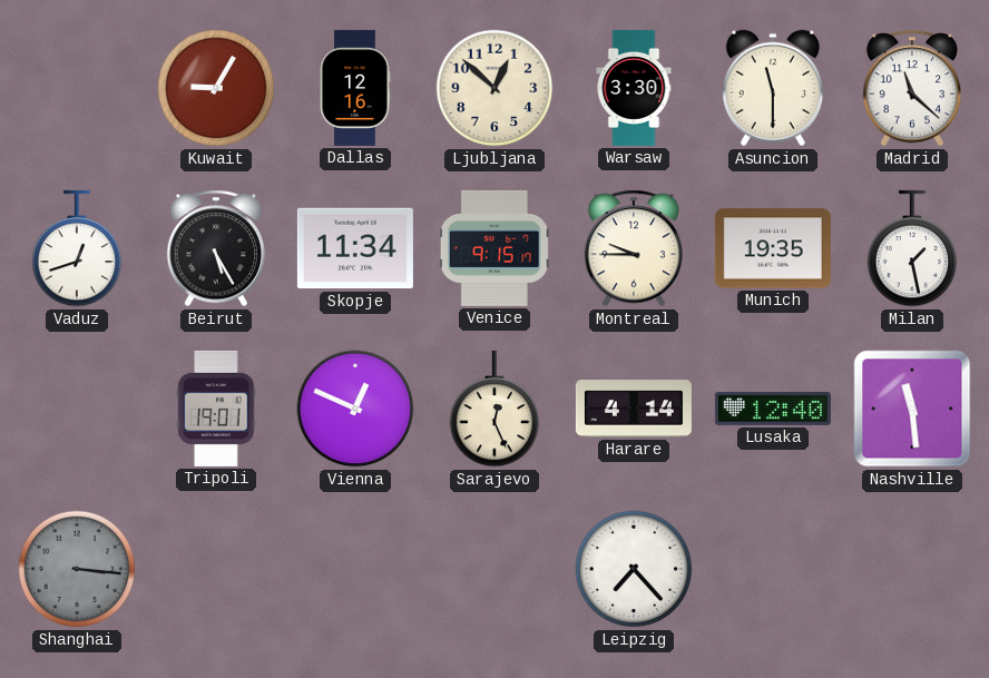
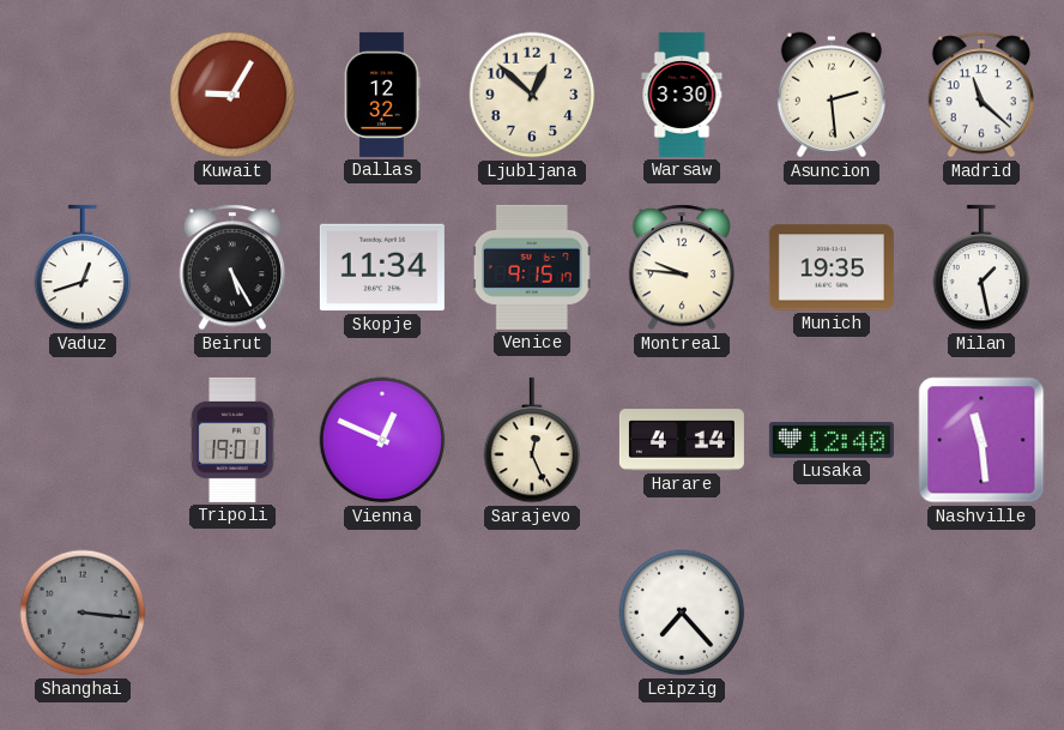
Dallas: 12:16 -> 12:32 (382, 95)
Asuncion: 11:30 -> 2:29 (832, 95)
Montreal: 9:45 -> 9:46 (682, 267)
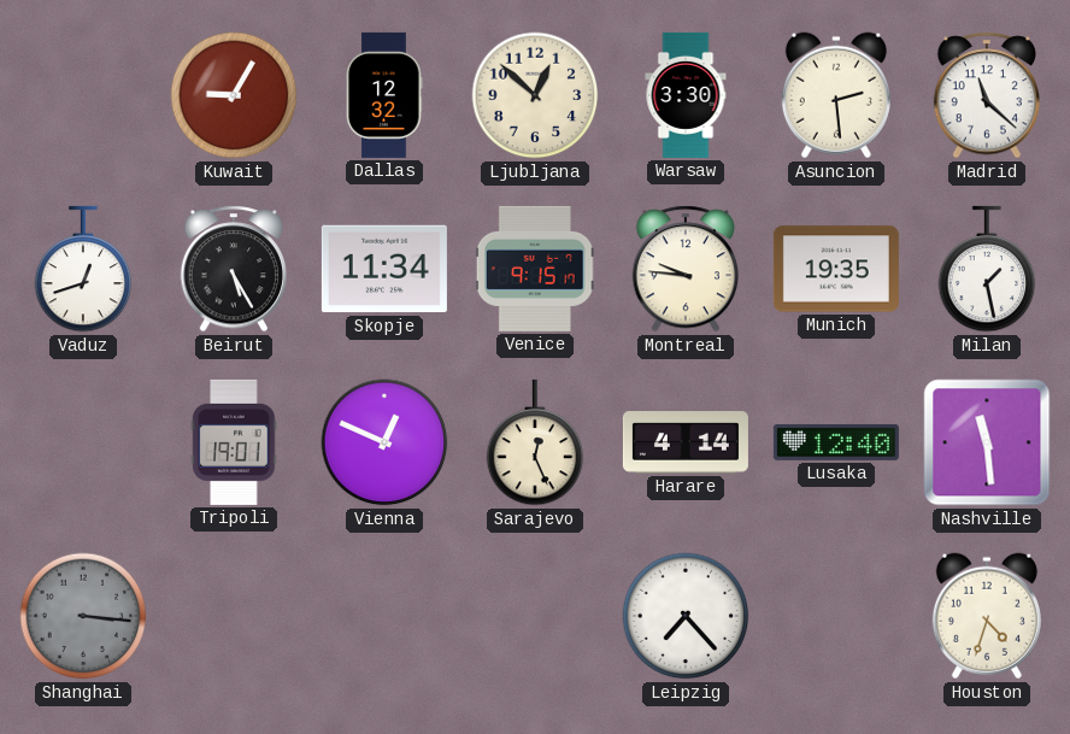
Houston: none -> 4:33 (987, 616)
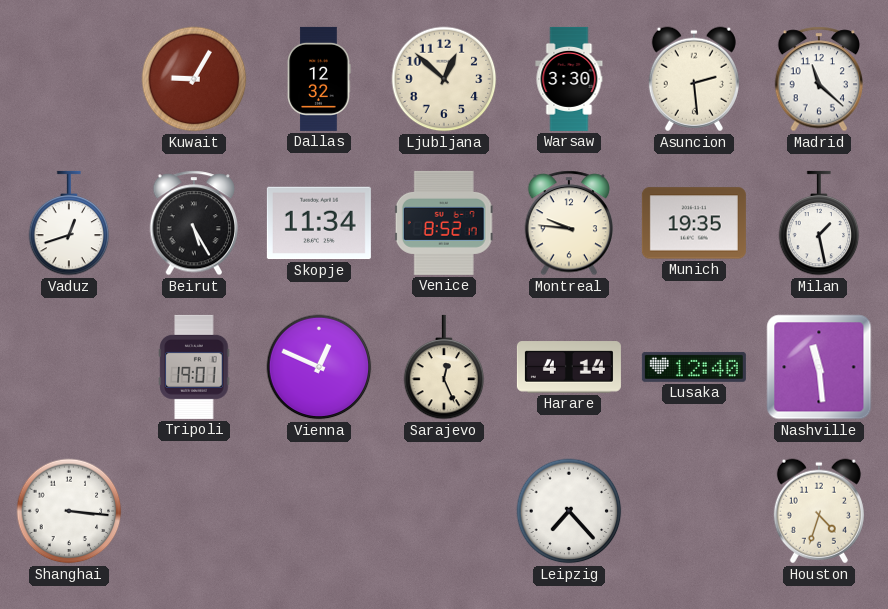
Venice: 9:15 -> 8:52 (444, 223)
Shanghai dial: grey -> white (69, 511)
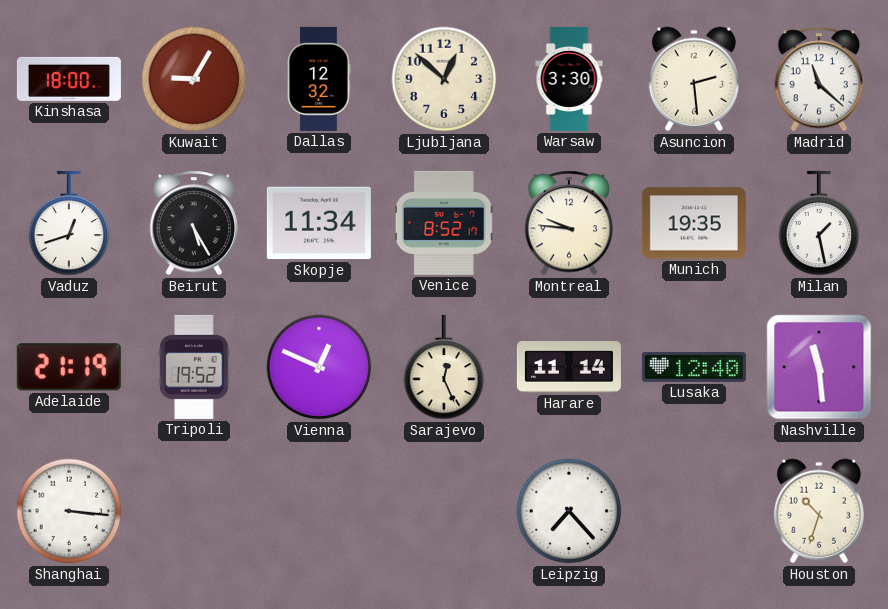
Kinshasa: none -> 18:00 (69, 79)
Adelaide: none -> 21:19 (69, 367)
Tripoli: 19:01 -> 19:52 (194, 367)
Harare: 4:14 -> 11:14 (569, 367)
Houston: 4:33 -> 10:33 (819, 511)
